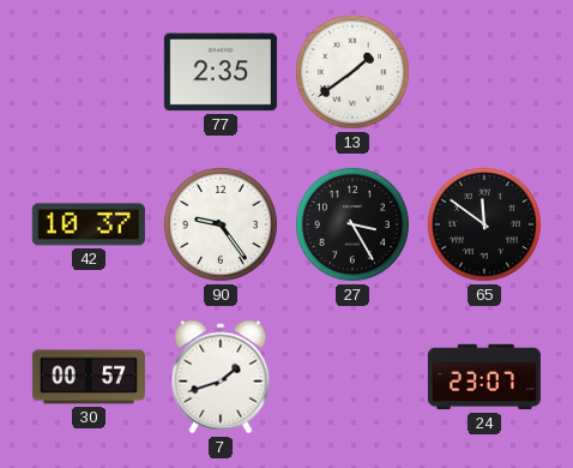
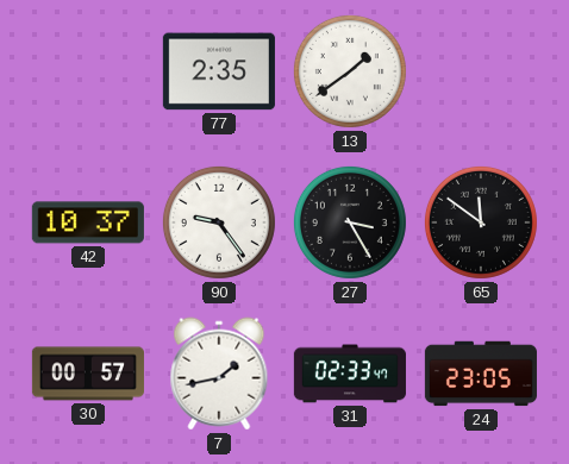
7: 1:42 -> 1:43 (219, 374)
31: none -> 02:33 (350, 374)
24: 23:07 -> 23:05 (481, 374)
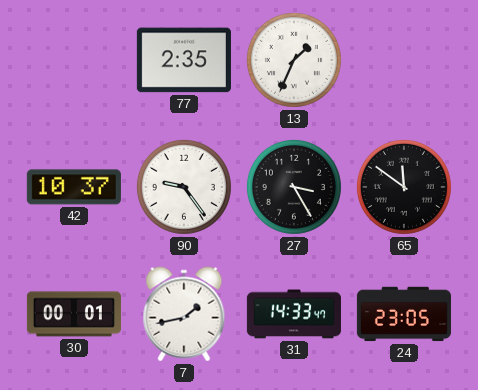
13: 1:39 -> 1:34 (294, 60)
30: 00:57 -> 00:01 (74, 314)
31: 02:33 -> 14:33 (294, 314)
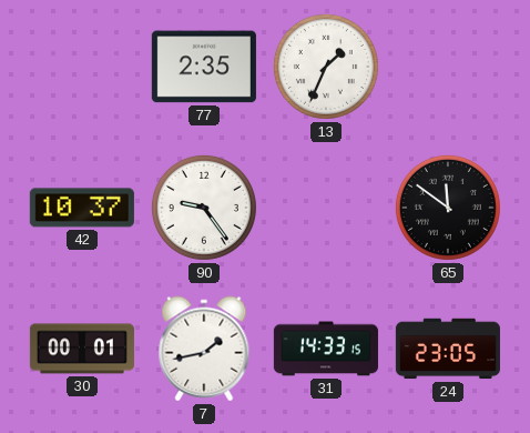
27: 3:25 -> none (294, 187)
31: 14:33:47 -> 14:33:15 (326, 349)
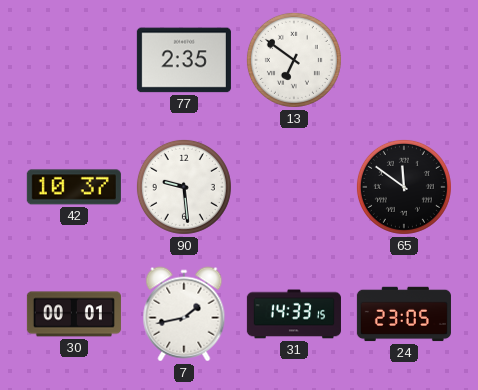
13: 1:34 -> 6:51 (294, 60)
90: 9:24 -> 9:29 (184, 187)
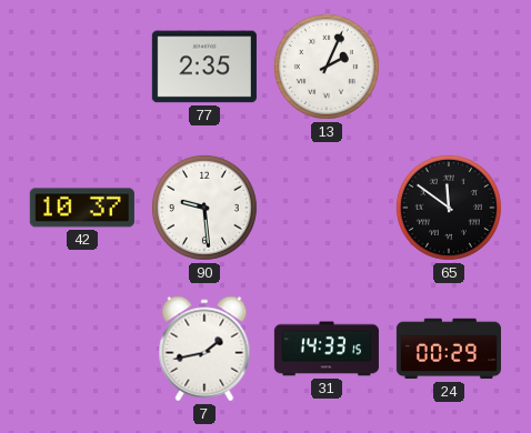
13: 6:51 -> 2:04 (327, 67)
30: 00:01 -> none (74, 314)
24: 23:05 -> 00:29 (449, 349)
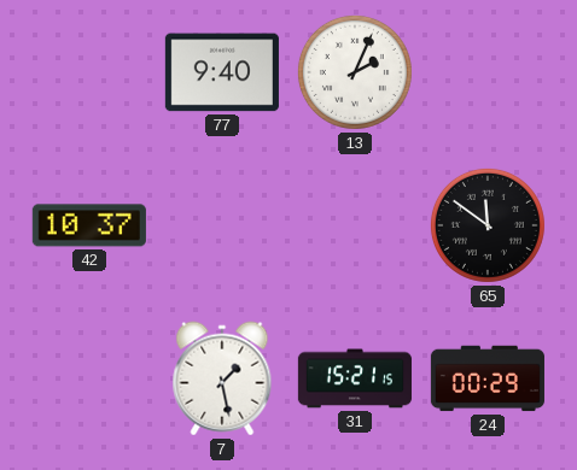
77: 2:35 -> 9:40 (222, 72)
90: 9:29 -> none (204, 208)
7: 1:43 -> 1:28 (222, 378)
31: 14:33 -> 15:21 (355, 378)
